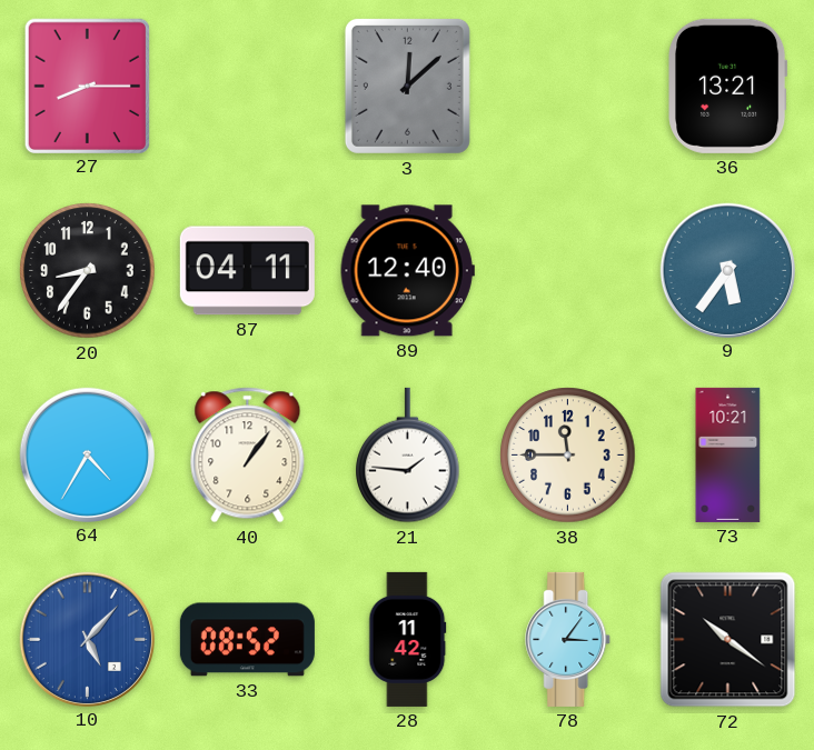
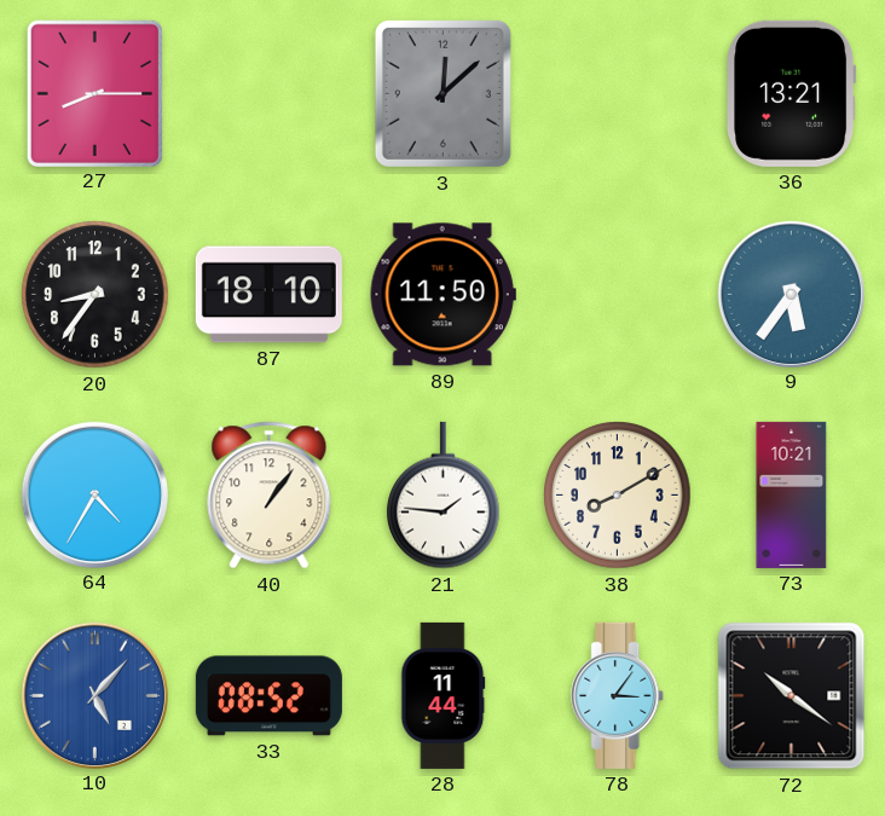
87: 04:11 -> 18:10 (268, 295)
89: 12:40 -> 11:50 (442, 295)
38: 11:45 -> 8:10 (618, 496)
28: 11:42 -> 11:44 (444, 695)
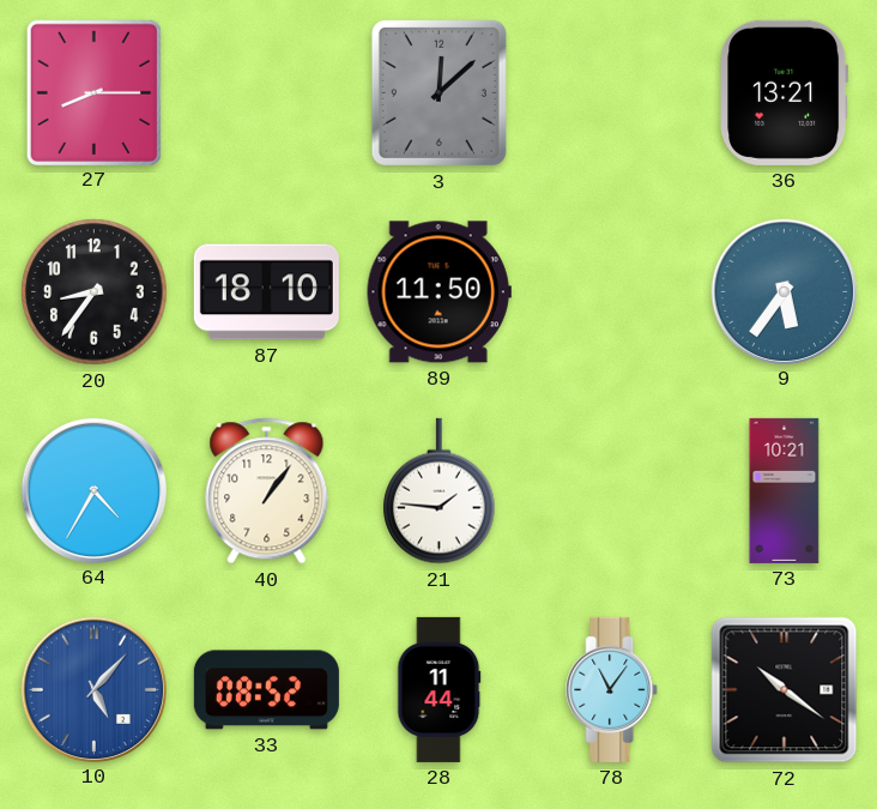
38: 8:10 -> none (618, 496)
78: 3:06 -> 11:06 (612, 689)
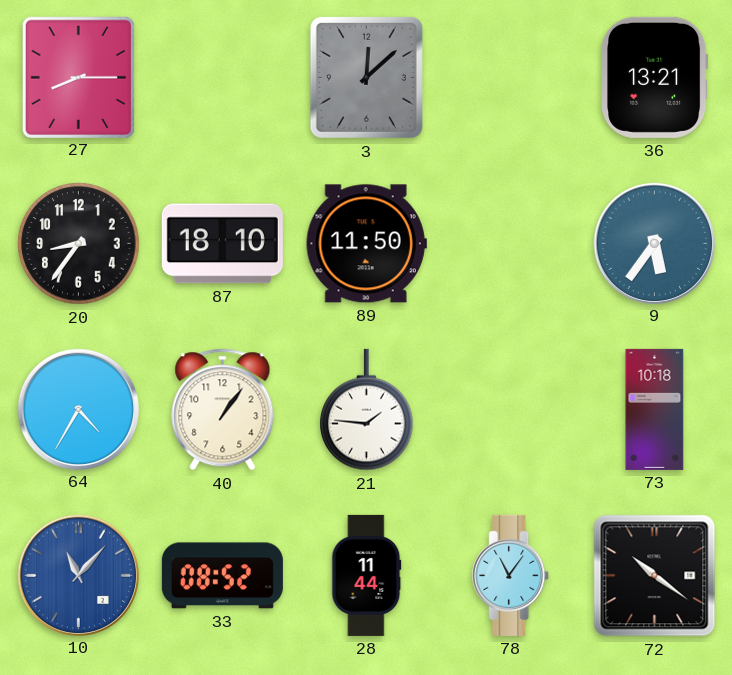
73: 10:21 -> 10:18 (655, 409)
10: 5:07 -> 11:07 (78, 575)
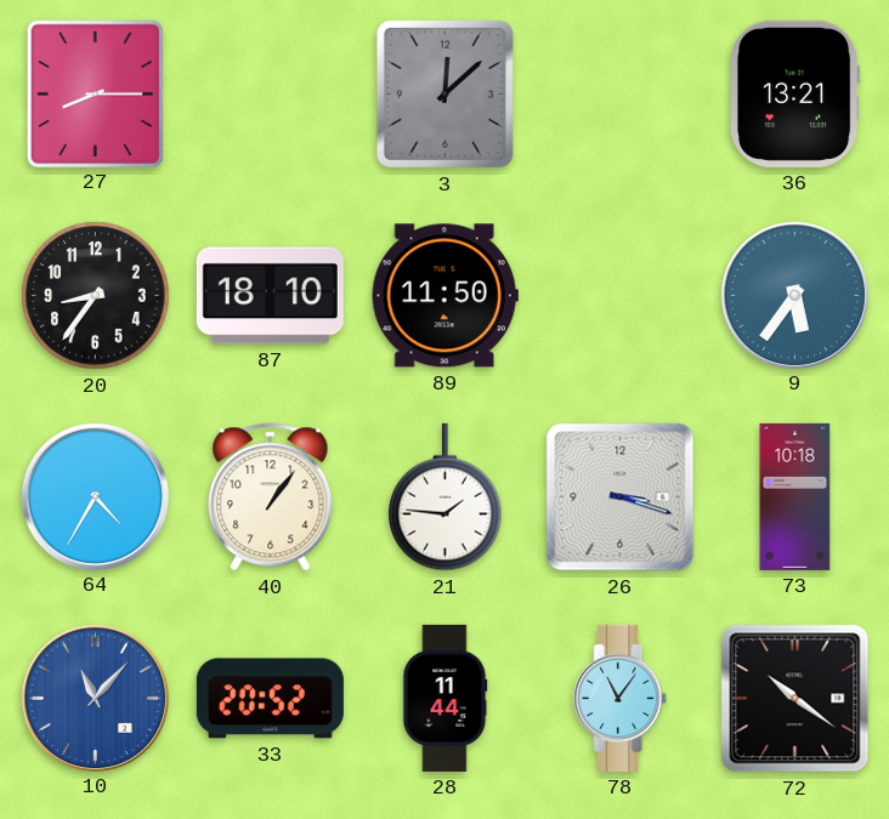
26: none -> 3:18 (621, 497)
33: 08:52 -> 20:52 (270, 699)
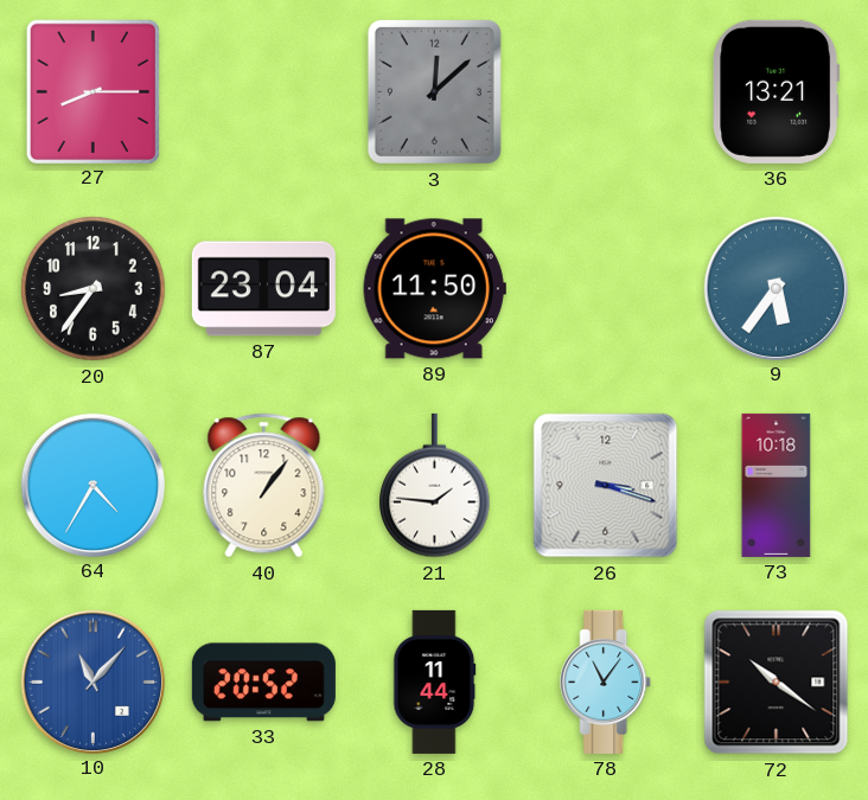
87: 18:10 -> 23:04 (263, 289)
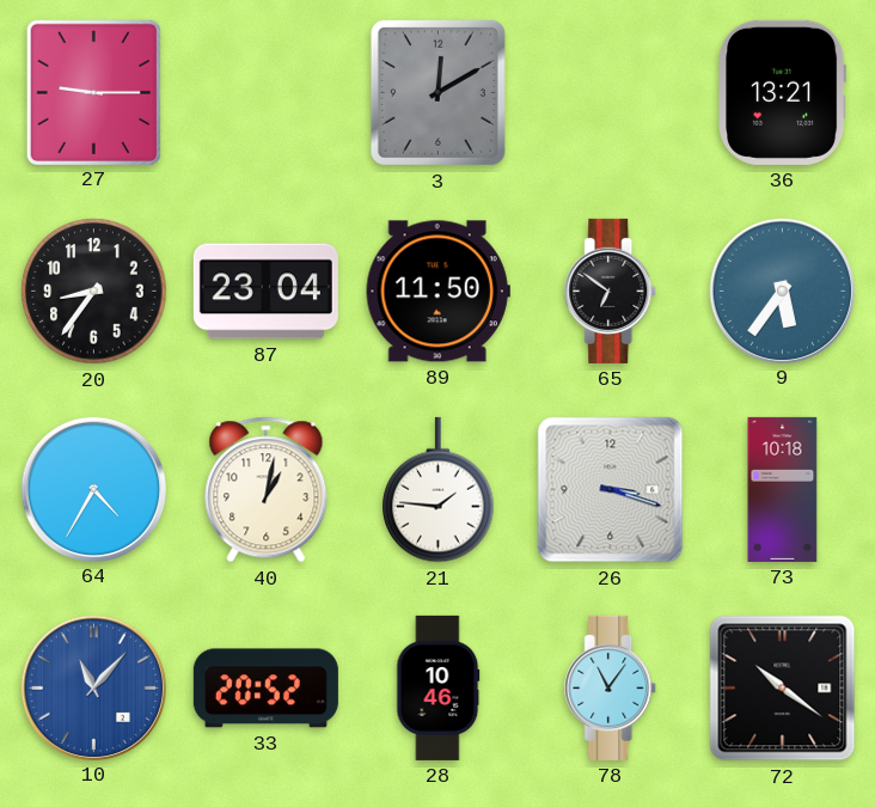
27: 8:15 -> 9:15 (93, 92)
3: 12:08 -> 12:10 (437, 92)
65: none -> 6:51 (611, 291)
40: 1:06 -> 1:02 (267, 490)
28: 11:44 -> 10:46 (439, 687)
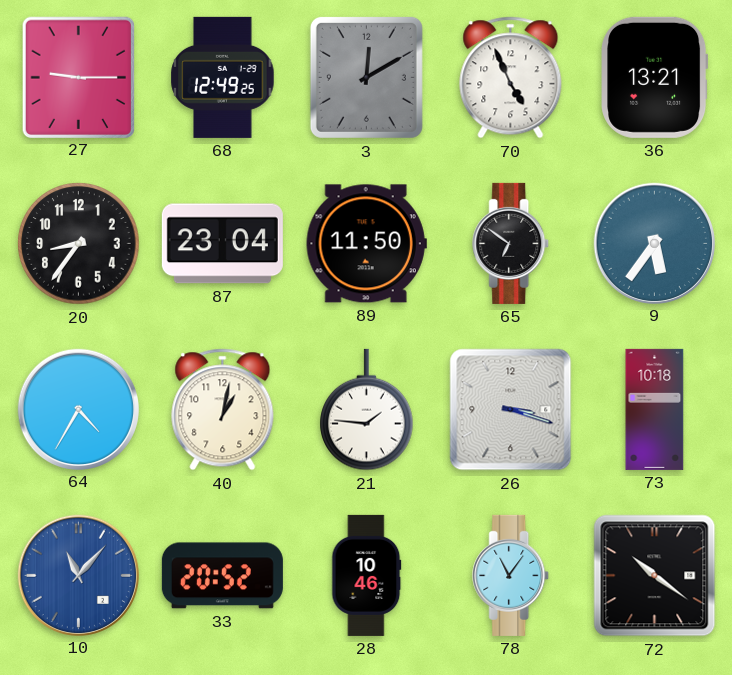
68: none -> 12:49 (223, 77)
70: none -> 4:56 (511, 78)
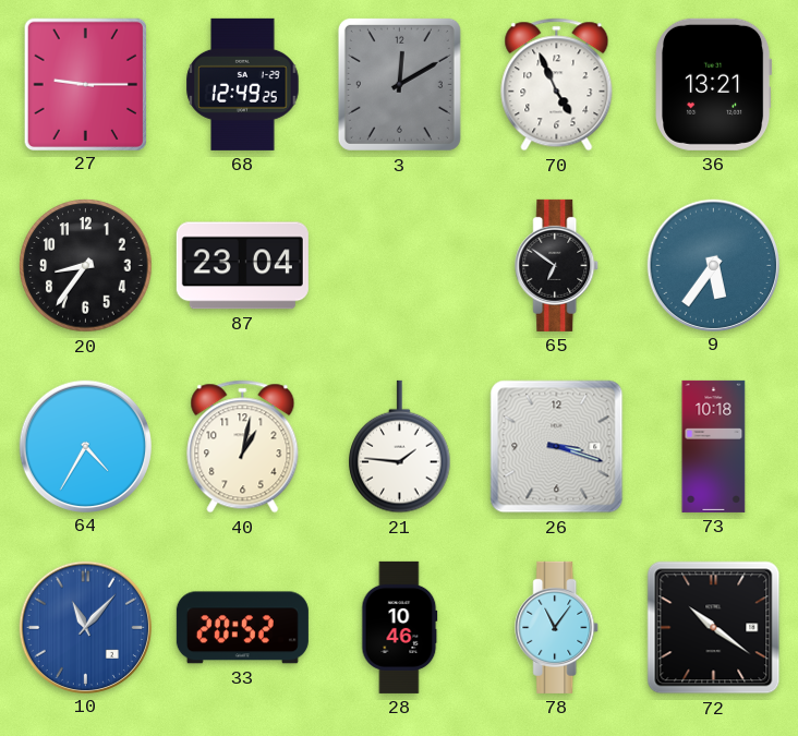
89: 11:50 -> none (366, 244)
